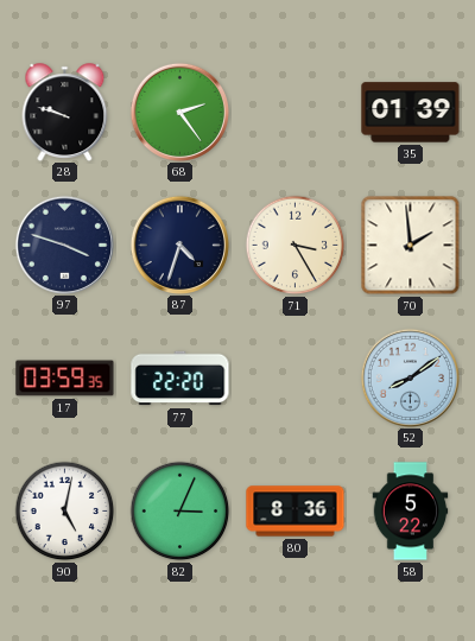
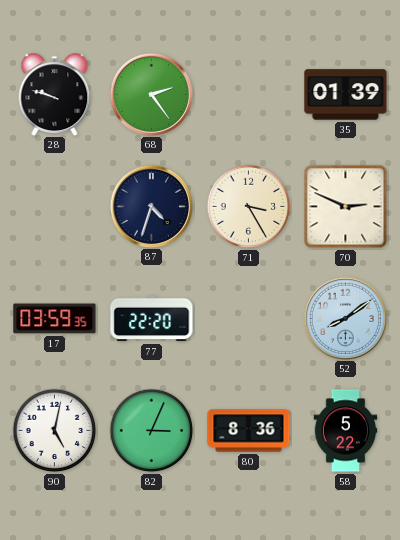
97: 3:48 -> none (64, 245)
70: 1:59 -> 2:49 (346, 207)
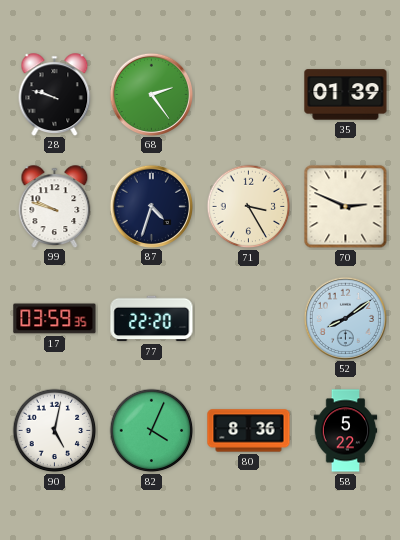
99: none -> 9:48 (55, 206)
82: 3:04 -> 4:04 (152, 431)
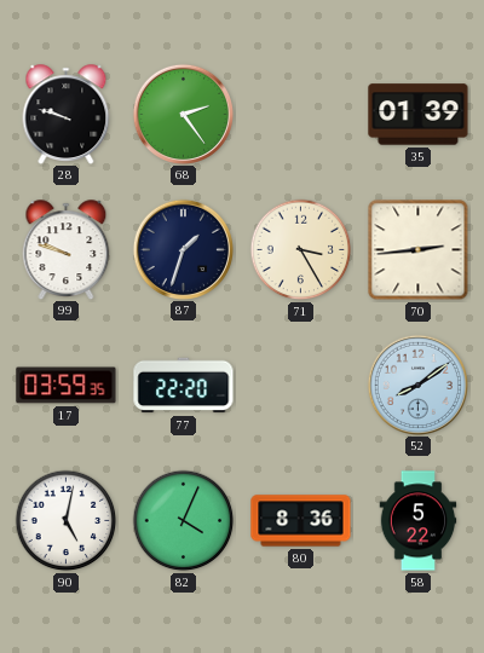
87: 4:33 -> 1:33 (183, 249)
70: 2:49 -> 2:44 (419, 250)
